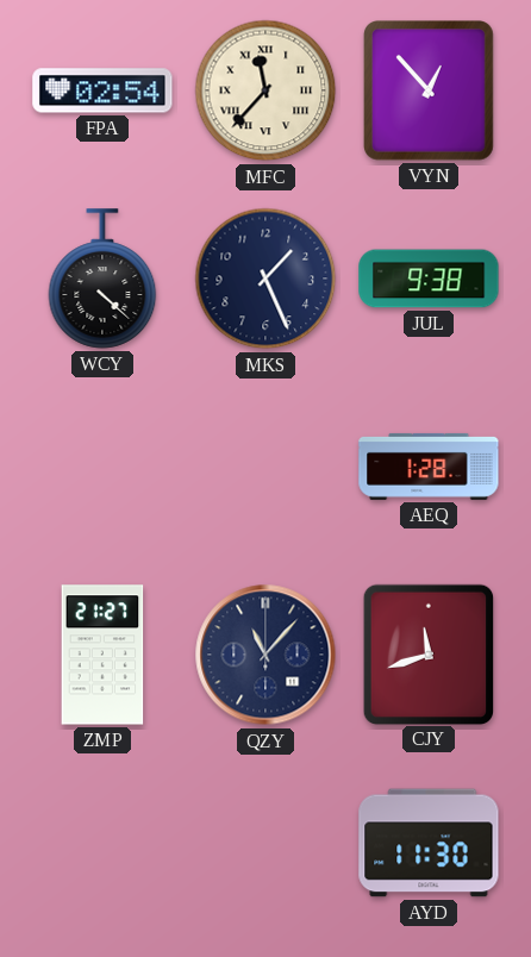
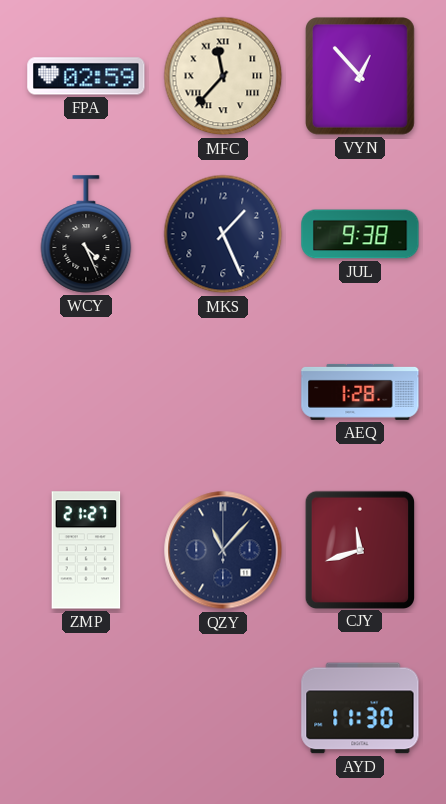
FPA: 02:54 -> 02:59 (86, 76)
WCY: 4:22 -> 4:26 (86, 234)
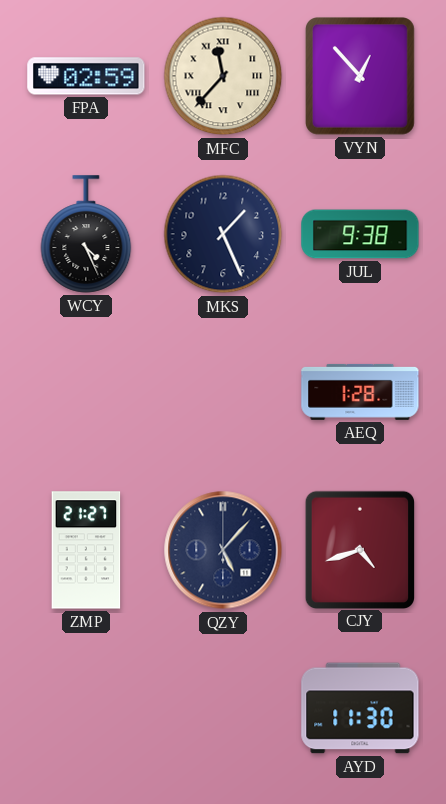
QZY: 11:07 -> 5:07 (223, 550)
CJY: 11:42 -> 4:42 (359, 549)
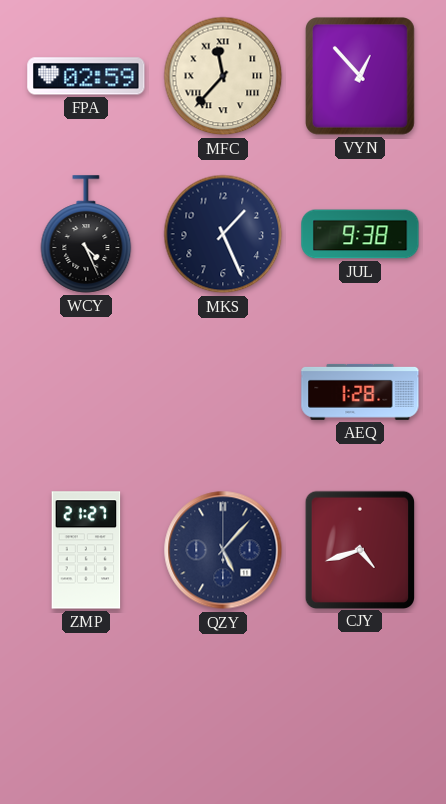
AYD: 11:30 -> none (360, 708)
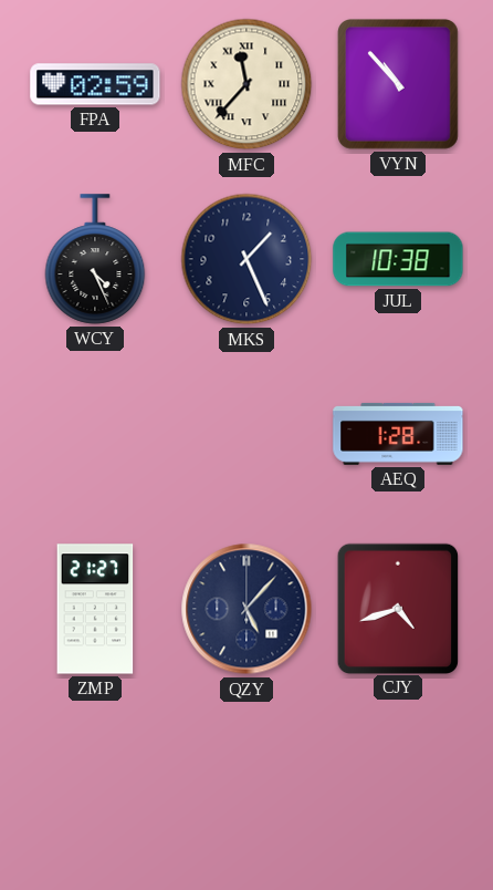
VYN: 12:53 -> 10:53 (398, 85)
JUL: 9:38 -> 10:38 (398, 259)
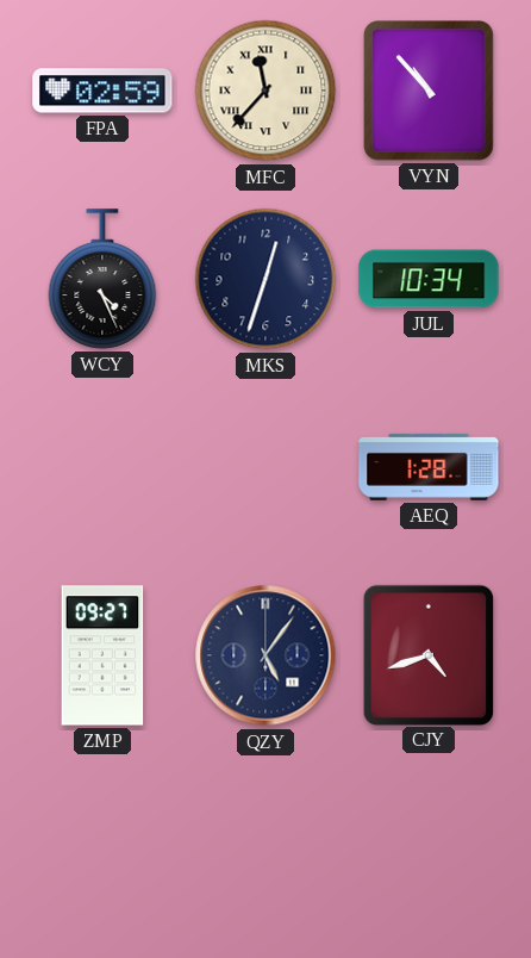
MKS: 1:26 -> 12:33 (265, 279)
JUL: 10:38 -> 10:34 (429, 279)
ZMP: 21:27 -> 09:27 (102, 655)
QZY: 5:07 -> 5:06 (265, 655)
